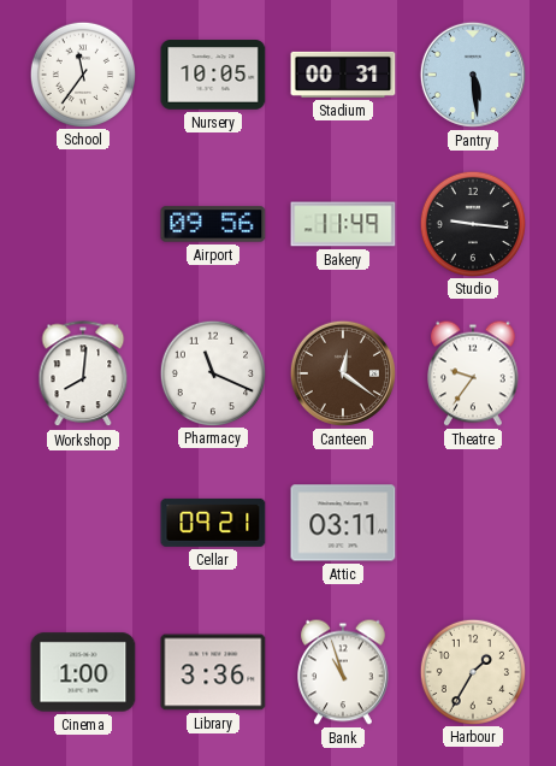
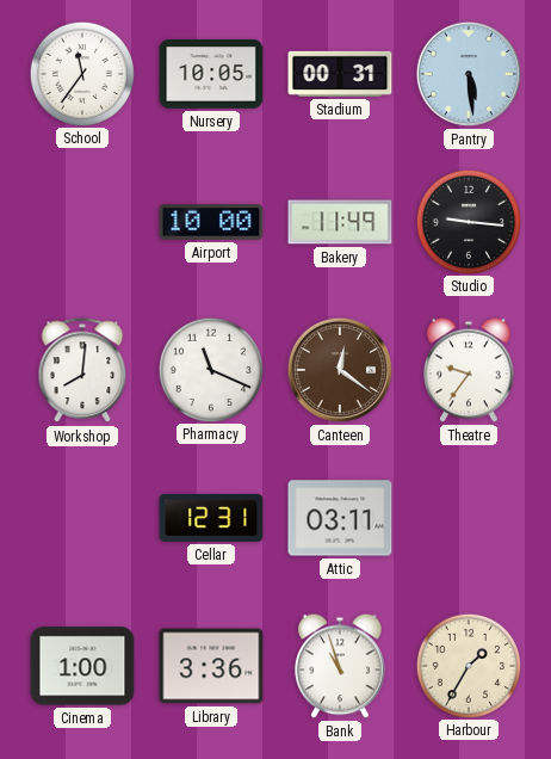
Airport: 09:56 -> 10:00 (211, 222)
Cellar: 09:21 -> 12:31 (211, 518)
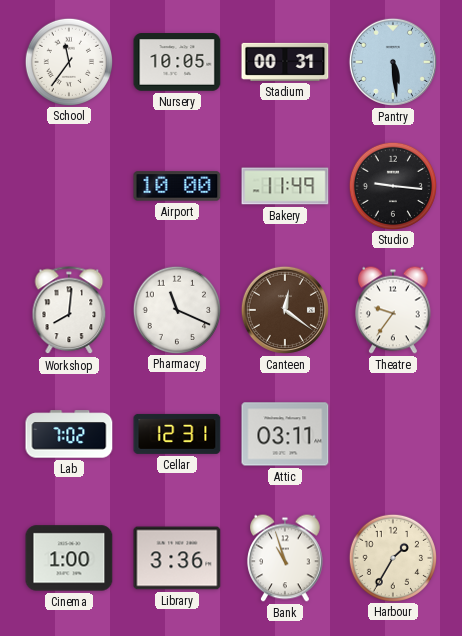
Lab: none -> 7:02 (69, 434)
